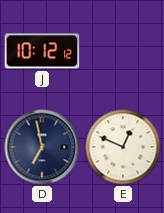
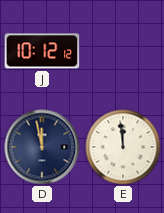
D: 6:58 -> 11:58 (42, 147)
E: 12:49 -> 11:59 (123, 147)
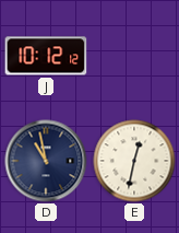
D: 11:58 -> 10:58 (46, 161)
E: 11:59 -> 12:32 (134, 161)
